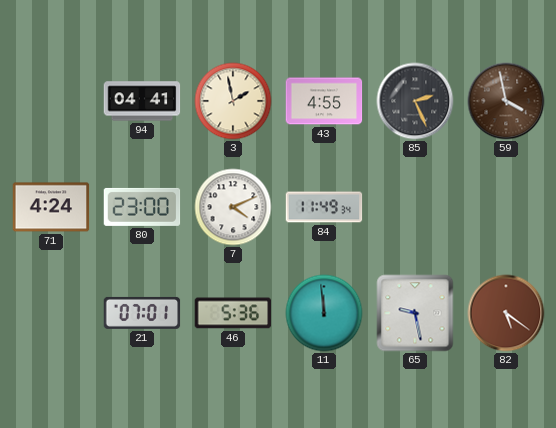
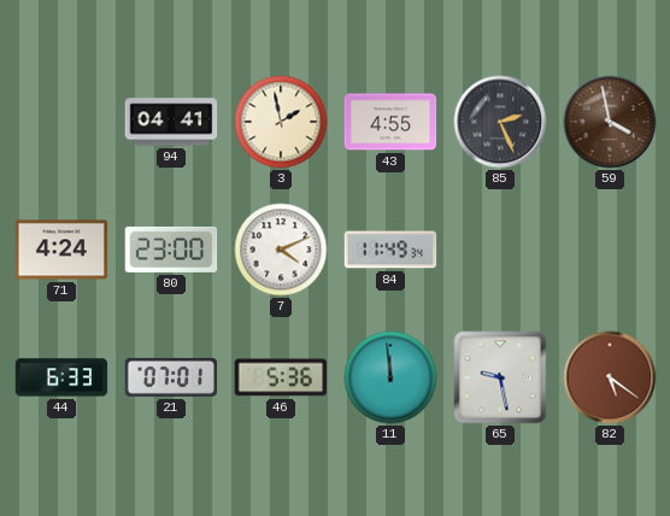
44: none -> 6:33 (61, 377)
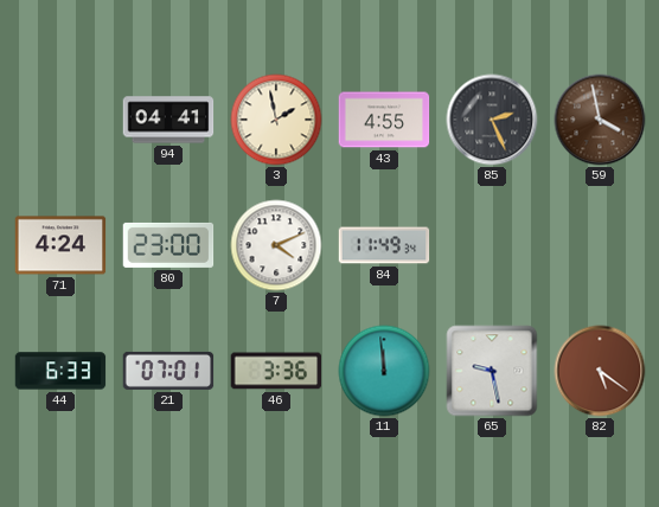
46: 5:36 -> 3:36 (276, 371)
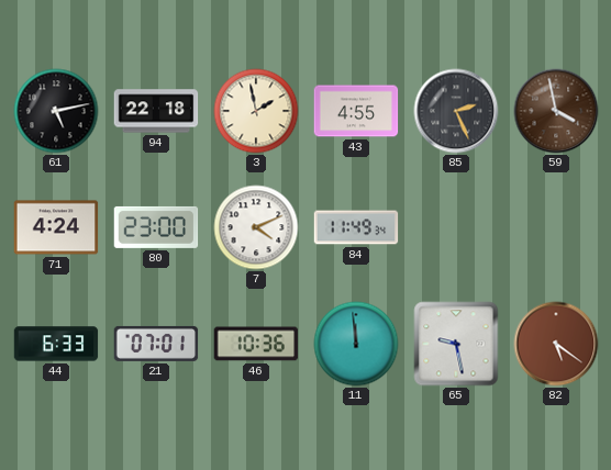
61: none -> 5:13 (56, 111)
94: 04:41 -> 22:18 (156, 111)
46: 3:36 -> 10:36 (256, 344)
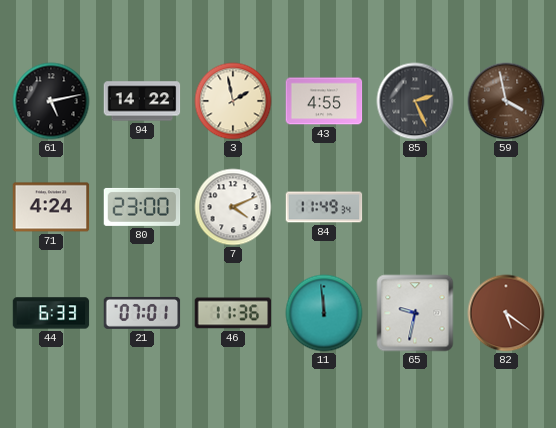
94: 22:18 -> 14:22 (142, 101)
46: 10:36 -> 11:36 (233, 313)
65: 9:28 -> 9:32 (415, 313)
